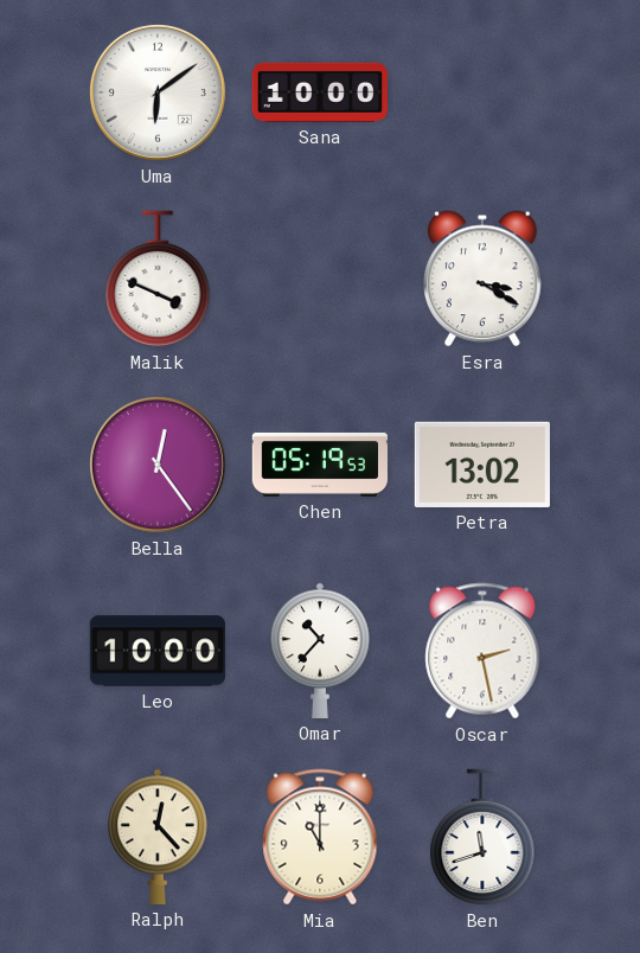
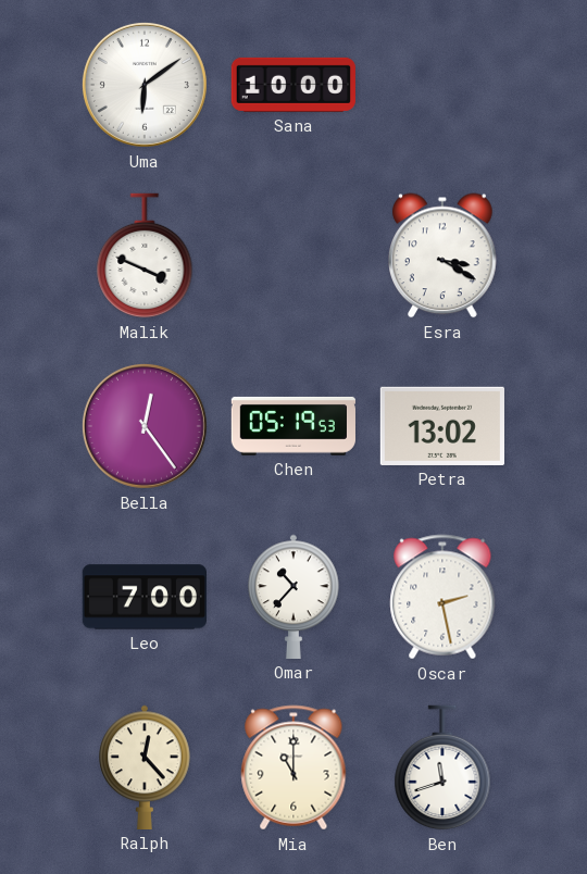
Leo: 10:00 -> 7:00 (143, 597)
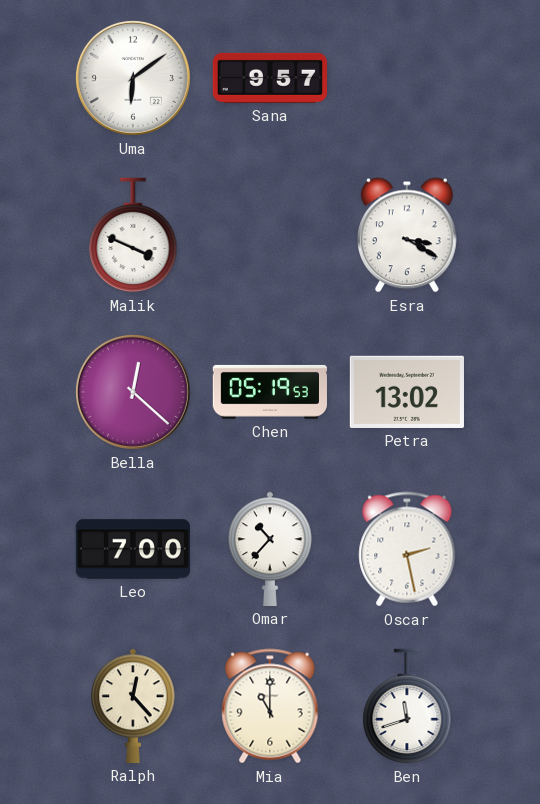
Sana: 10:00 -> 9:57 (270, 78)
Bella: 12:24 -> 12:22 (133, 392)
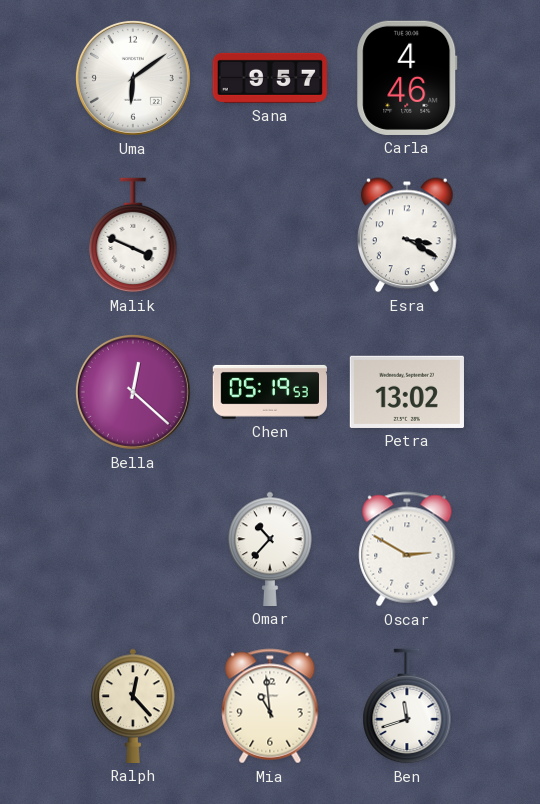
Carla: none -> 4:46 (407, 78)
Leo: 7:00 -> none (132, 549)
Oscar: 2:28 -> 2:50 (407, 549)
Mia: 11:00 -> 10:59 (270, 706)
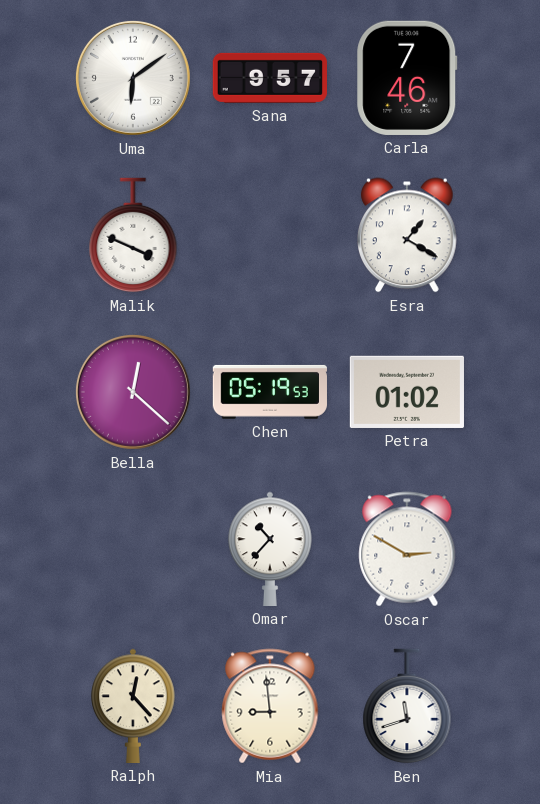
Carla: 4:46 -> 7:46 (407, 78)
Esra: 3:20 -> 1:20 (408, 235)
Petra: 13:02 -> 01:02 (407, 392)
Mia: 10:59 -> 8:59 (270, 706)
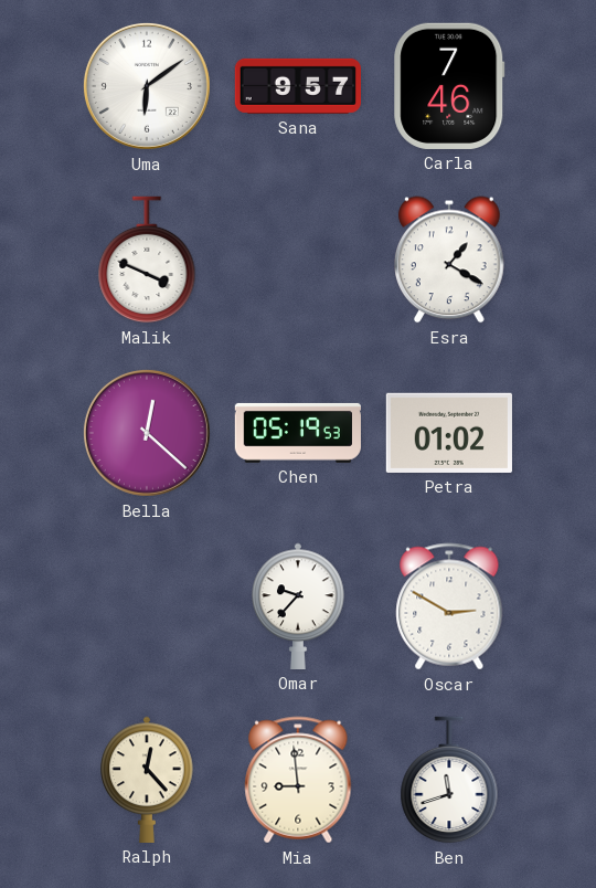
Omar: 10:37 -> 9:37 (298, 606)
